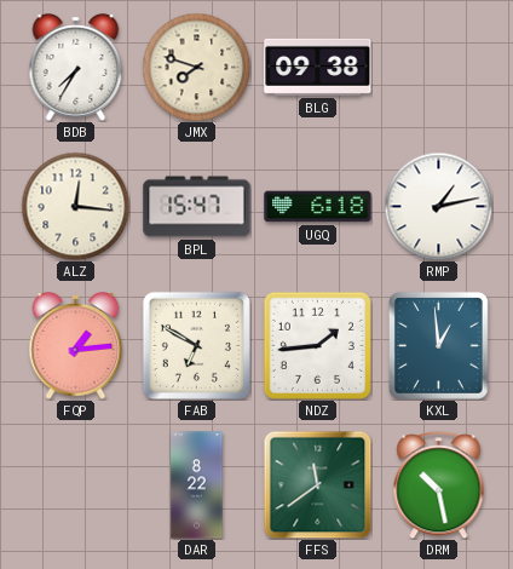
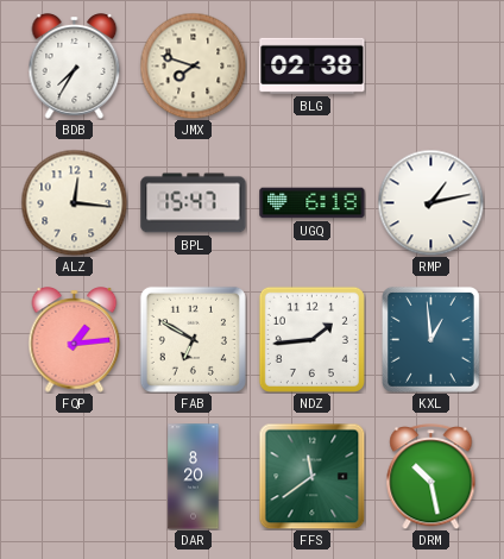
BLG: 09:38 -> 02:38 (313, 65)
DAR: 8:22 -> 8:20 (194, 477)
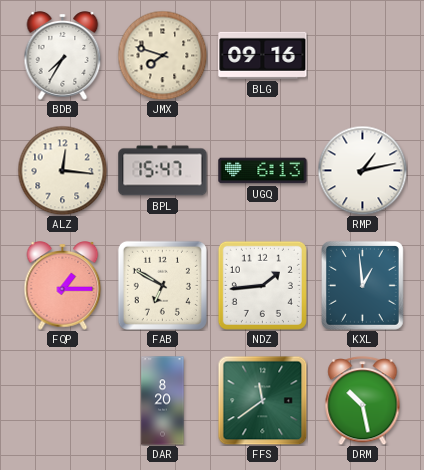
BLG: 02:38 -> 09:16 (263, 55)
UGQ: 6:18 -> 6:13 (263, 171)
FQP: 1:14 -> 1:15 (63, 286)
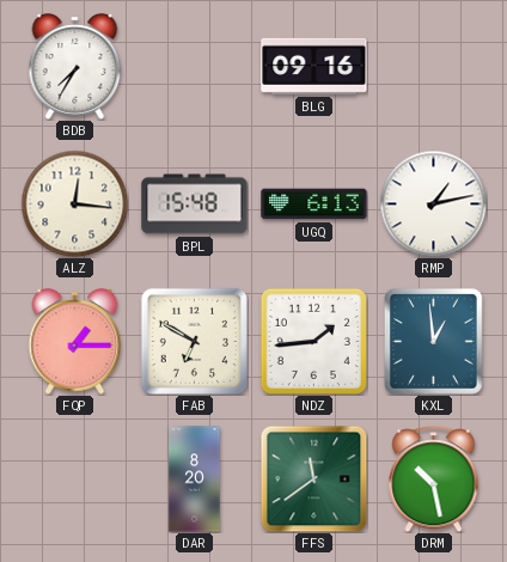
JMX: 7:48 -> none (162, 55)
BPL: 15:47 -> 15:48 (195, 204)
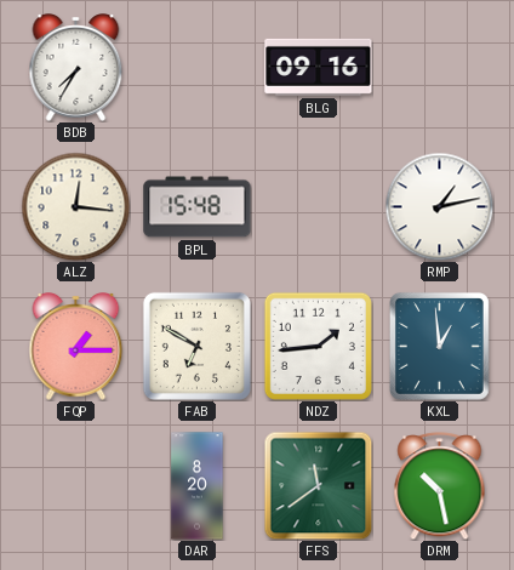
UGQ: 6:13 -> none (314, 204)
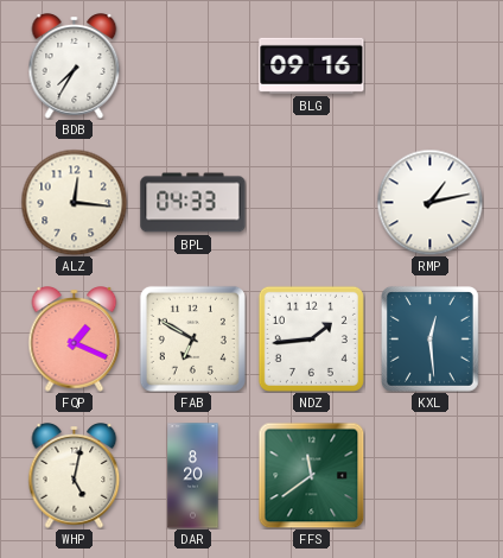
BPL: 15:48 -> 04:33 (193, 203)
FQP: 1:15 -> 1:19 (75, 340)
KXL: 12:59 -> 12:29 (429, 338)
WHP: none -> 5:02 (75, 476)
DRM: 10:28 -> none (440, 486)
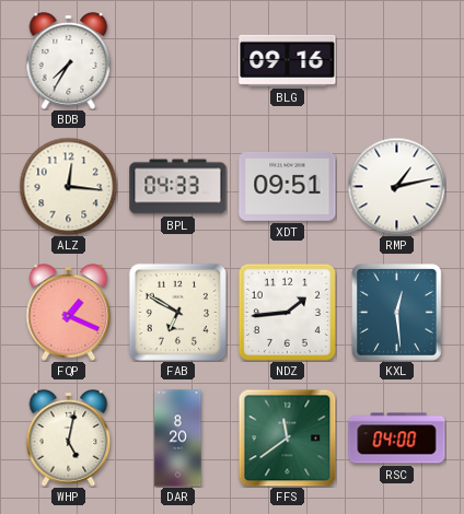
XDT: none -> 09:51 (288, 186)
RSC: none -> 04:00 (397, 439)
